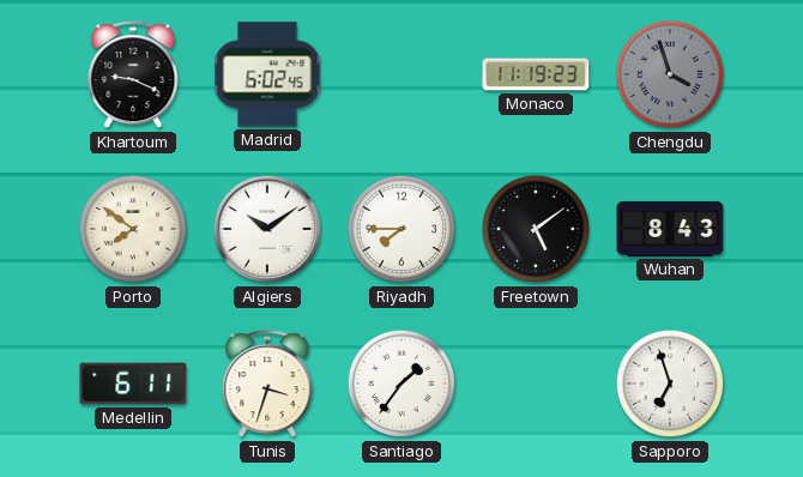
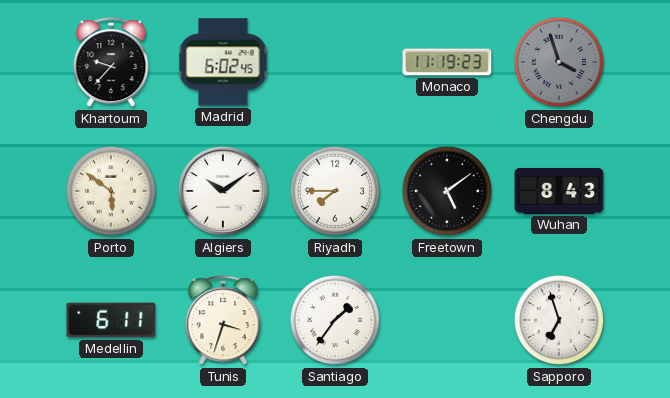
Khartoum: 9:19 -> 9:37 (111, 63)
Porto: 7:51 -> 5:51 (111, 191)
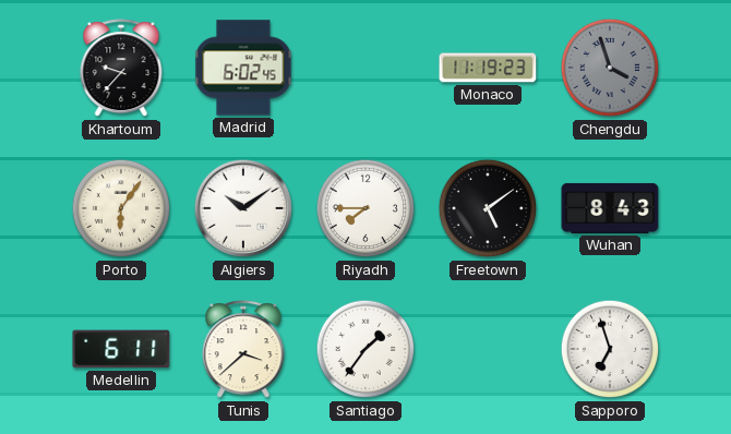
Porto: 5:51 -> 6:06 (121, 208)
Tunis: 3:33 -> 3:38 (243, 350)
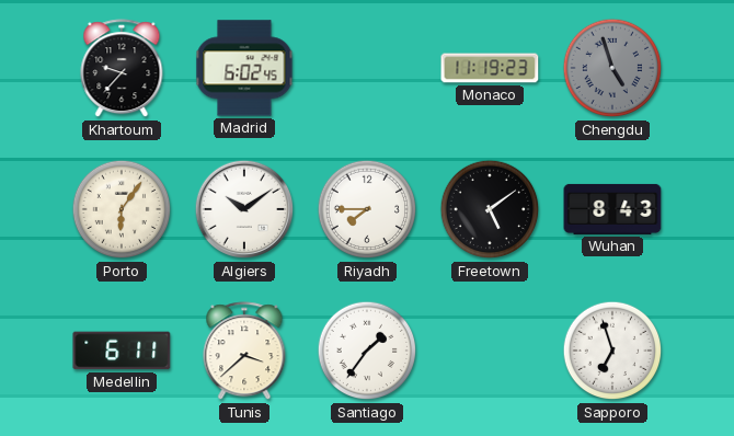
Chengdu: 3:57 -> 4:57 (612, 68)
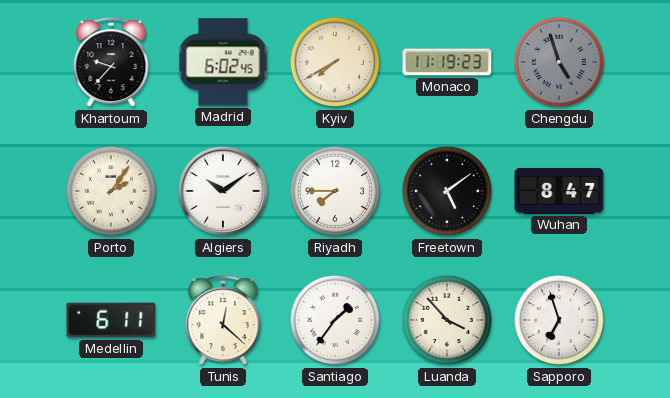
Kyiv: none -> 7:40 (335, 62)
Porto: 6:06 -> 2:06 (111, 191)
Wuhan: 8:43 -> 8:47 (559, 191)
Tunis: 3:38 -> 12:22 (223, 321)
Luanda: none -> 3:53 (447, 320)
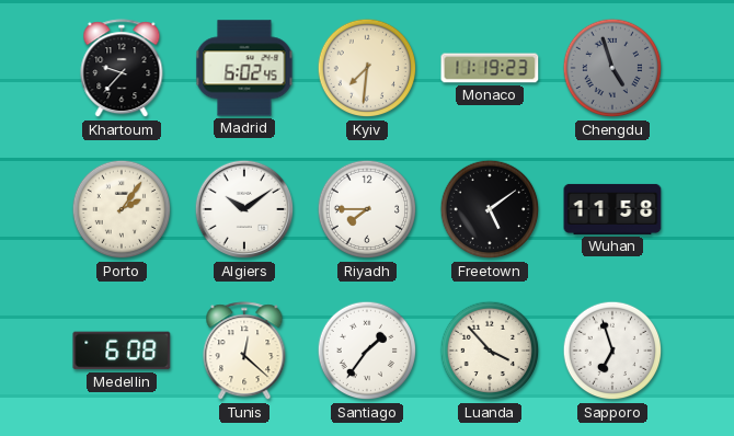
Kyiv: 7:40 -> 7:31 (367, 68)
Wuhan: 8:47 -> 11:58 (612, 209)
Medellin: 6:11 -> 6:08 (122, 351)
